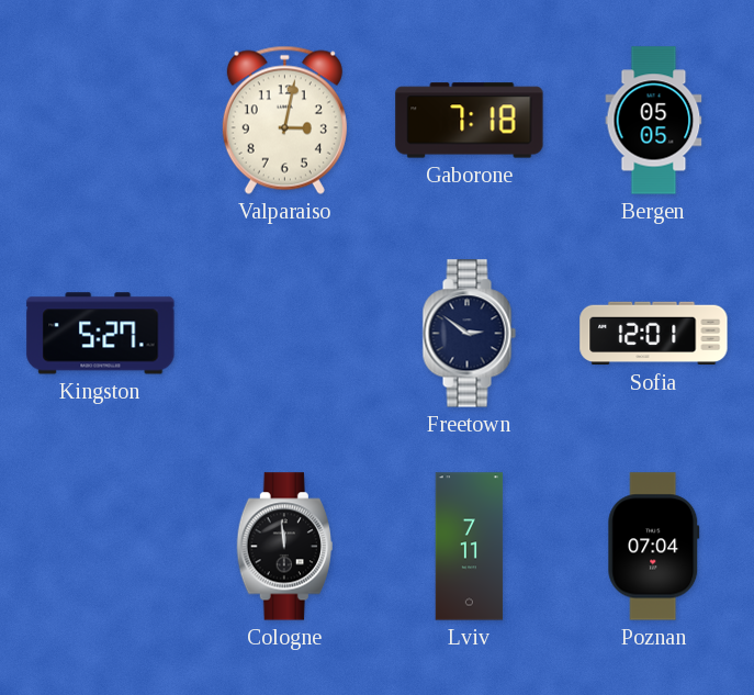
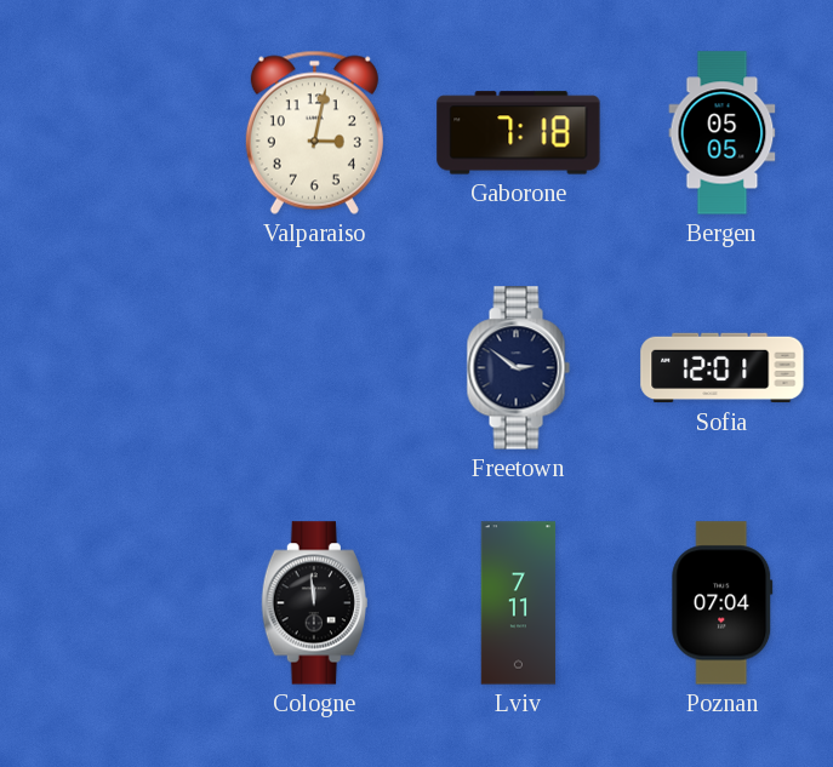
Kingston: 5:27 -> none (101, 334)
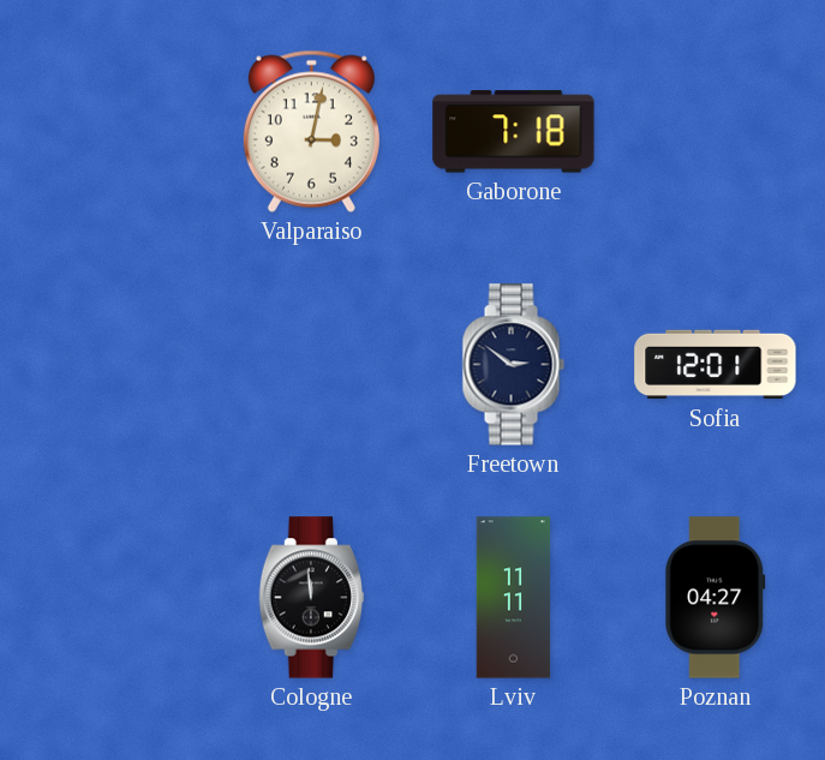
Bergen: 05:05 -> none (723, 133)
Lviv: 7:11 -> 11:11 (514, 598)
Poznan: 07:04 -> 04:27 (716, 598)
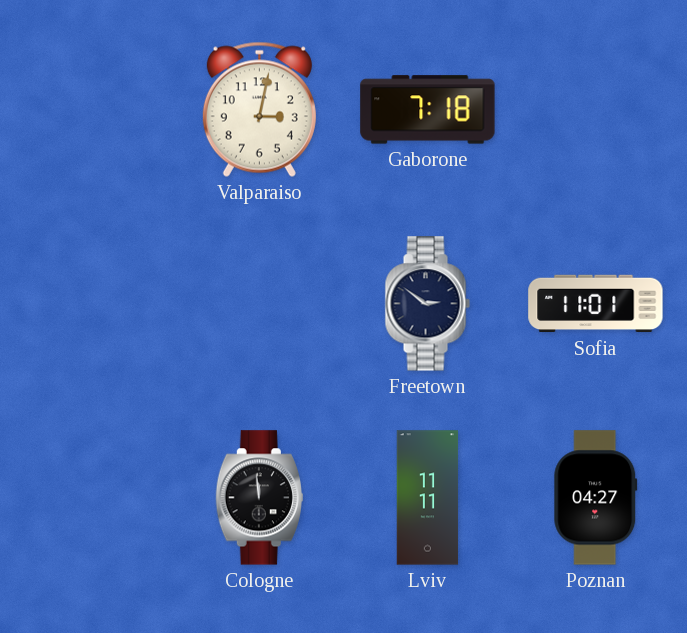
Sofia: 12:01 -> 11:01 (596, 304)
